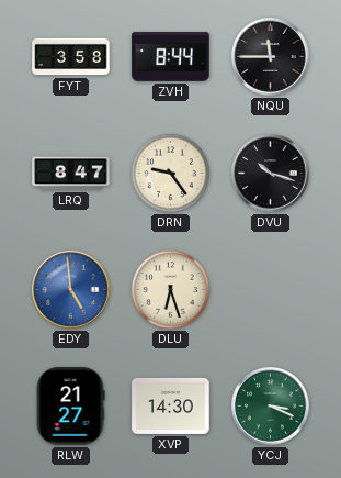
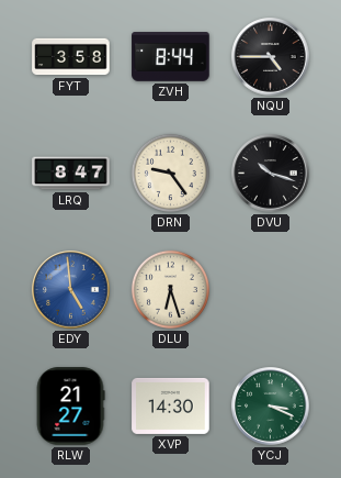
NQU: 11:45 -> 4:45 (271, 57)
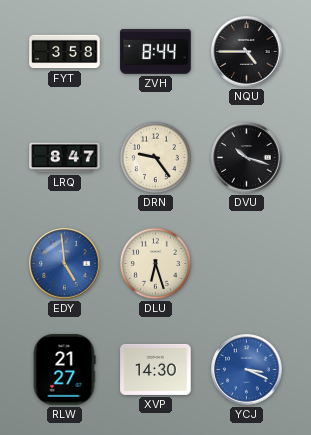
YCJ dial: green -> blue (247, 370)
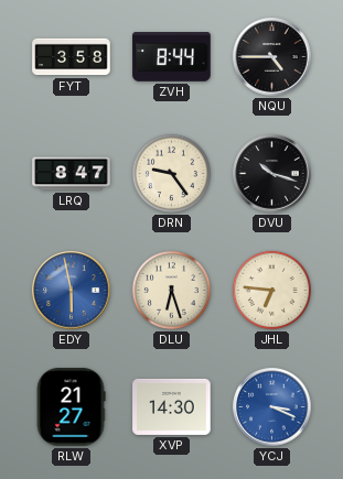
EDY: 4:59 -> 5:58 (72, 291)
JHL: none -> 6:46 (271, 290)
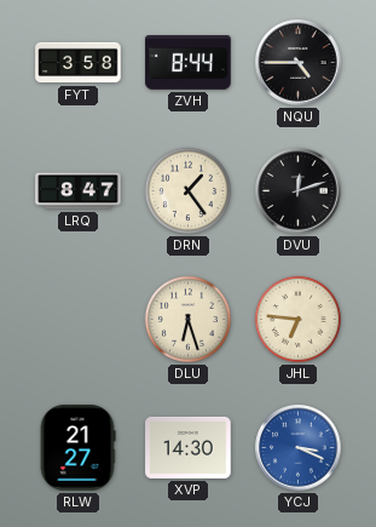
DRN: 9:24 -> 1:24 (187, 190)
DVU: 10:18 -> 12:12 (299, 191)
EDY: 5:58 -> none (72, 291)
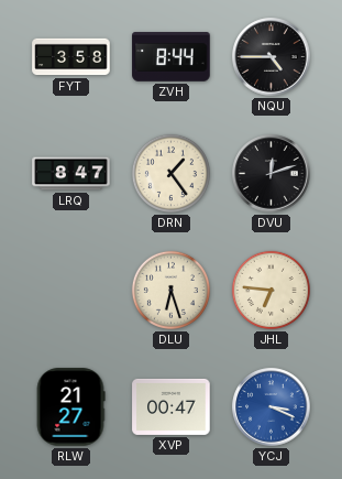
XVP: 14:30 -> 00:47 (172, 406)
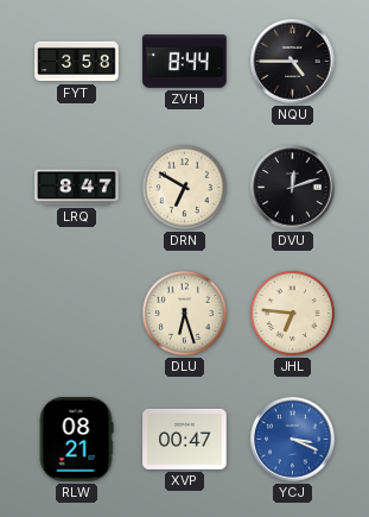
DRN: 1:24 -> 6:50 (184, 187)
RLW: 21:27 -> 08:21 (76, 440)
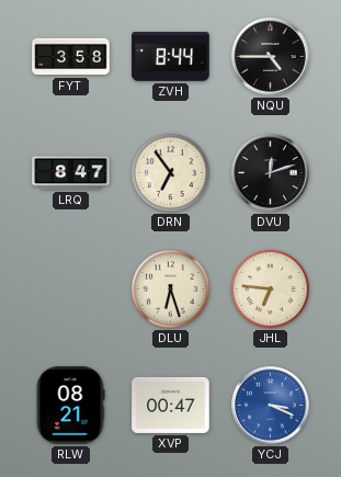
DRN: 6:50 -> 6:54 (170, 172)
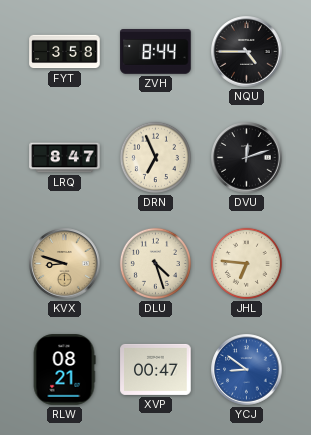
DRN: 6:54 -> 6:56 (155, 157)
KVX: none -> 8:48 (65, 264)
DLU: 6:27 -> 4:27 (155, 263)
YCJ: 3:19 -> 8:51 (247, 370)
